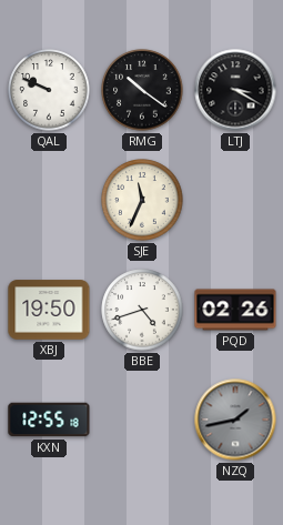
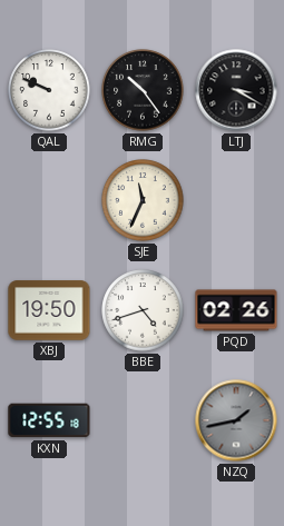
RMG: 10:21 -> 10:24 (143, 90)
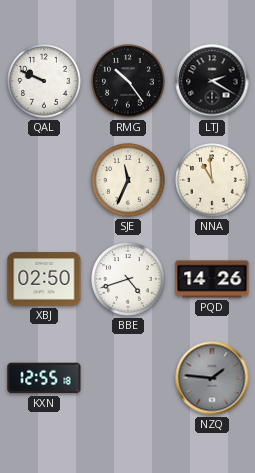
LTJ: 3:20 -> 2:20 (212, 81)
NNA: none -> 10:59 (212, 180)
XBJ: 19:50 -> 02:50 (44, 279)
PQD: 02:26 -> 14:26 (212, 279)
NZQ: 1:43 -> 1:46 (212, 378)
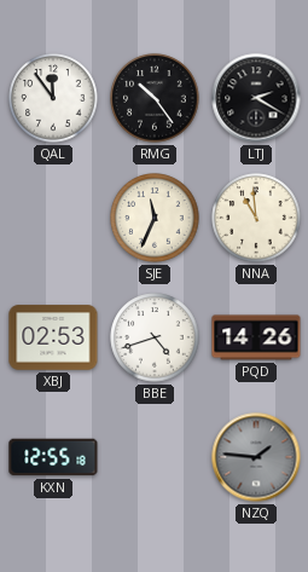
QAL: 9:49 -> 11:54 (53, 98)
XBJ: 02:50 -> 02:53 (53, 337)
